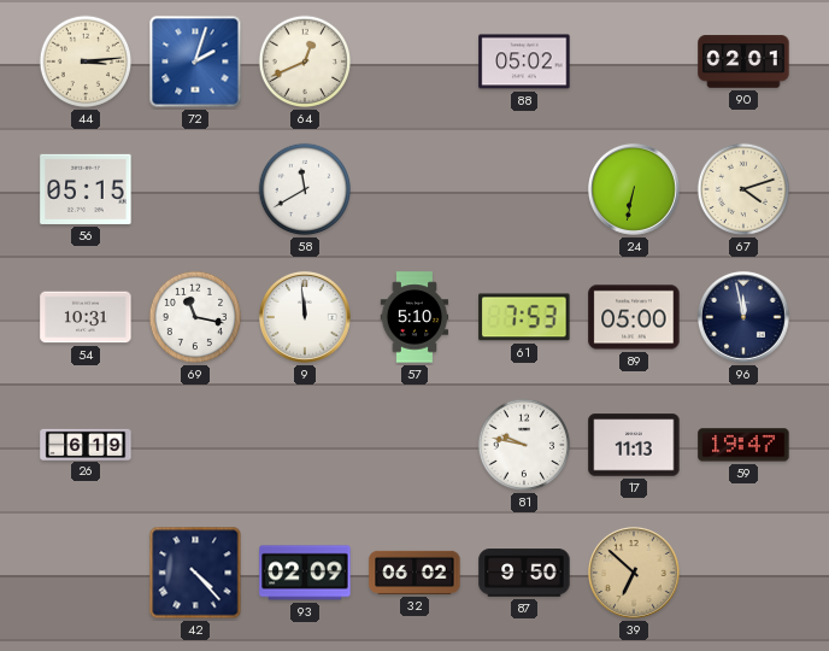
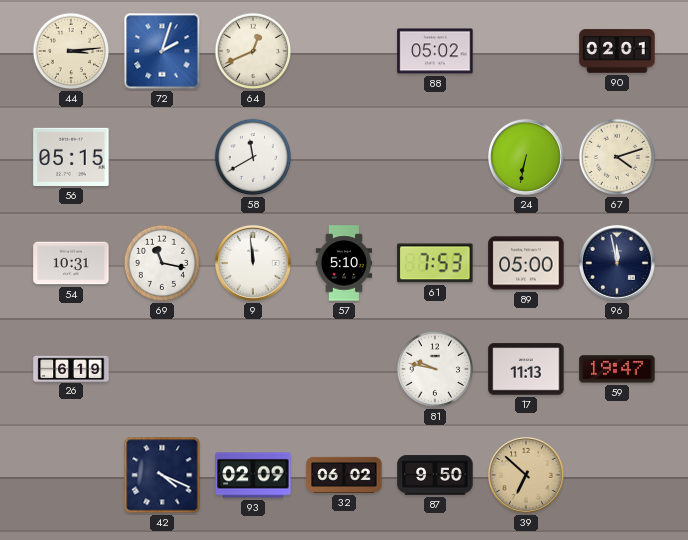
42: 4:23 -> 4:19 (162, 475)
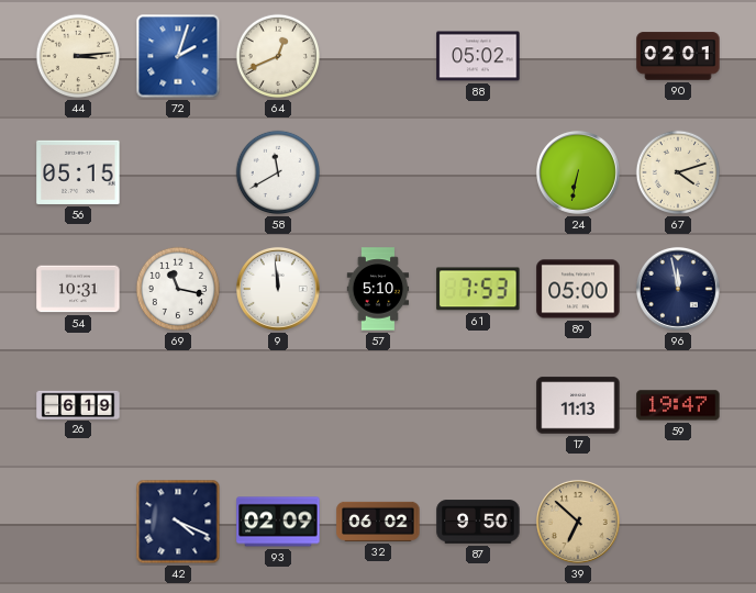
81: 9:47 -> none (435, 369)
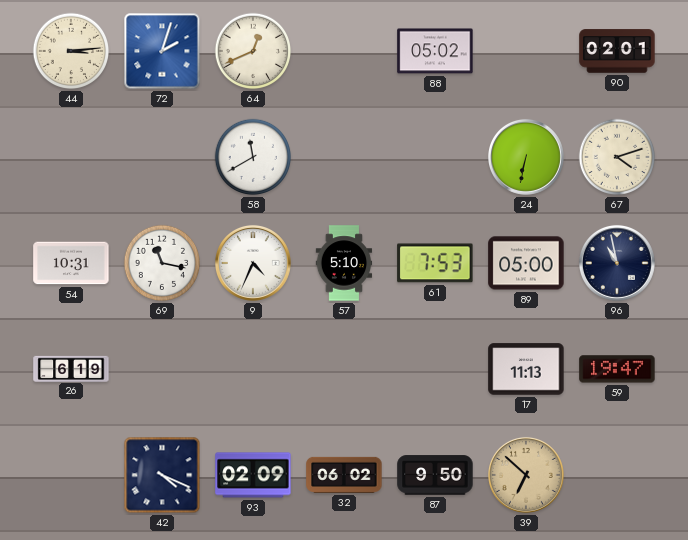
56: 05:15 -> none (78, 172)
9: 11:59 -> 4:34 (253, 263)
96: 11:58 -> 10:58 (617, 263)
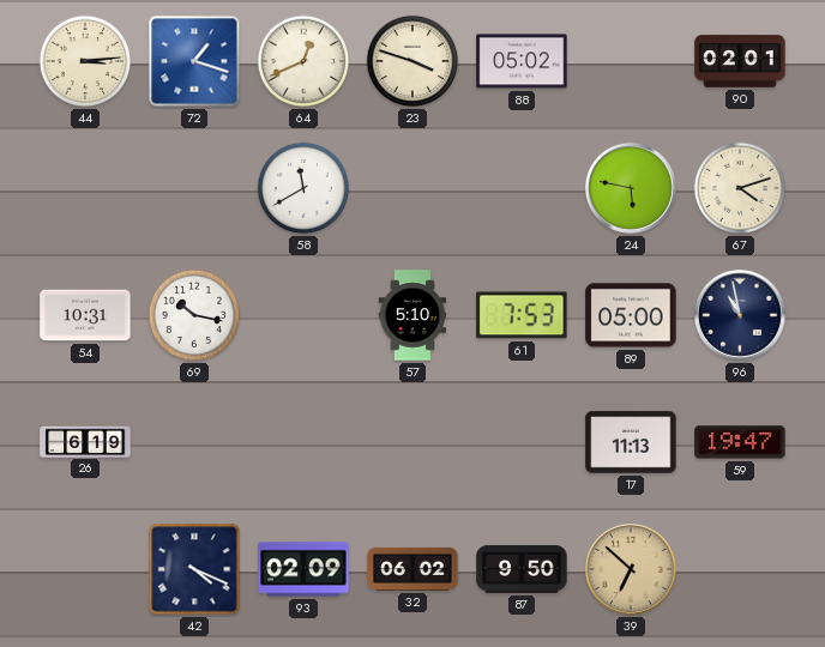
72: 2:03 -> 1:18 (194, 61)
23: none -> 3:48 (412, 61)
24: 6:32 -> 5:47 (631, 188)
69: 11:17 -> 10:17 (194, 315)
9: 4:34 -> none (253, 263)
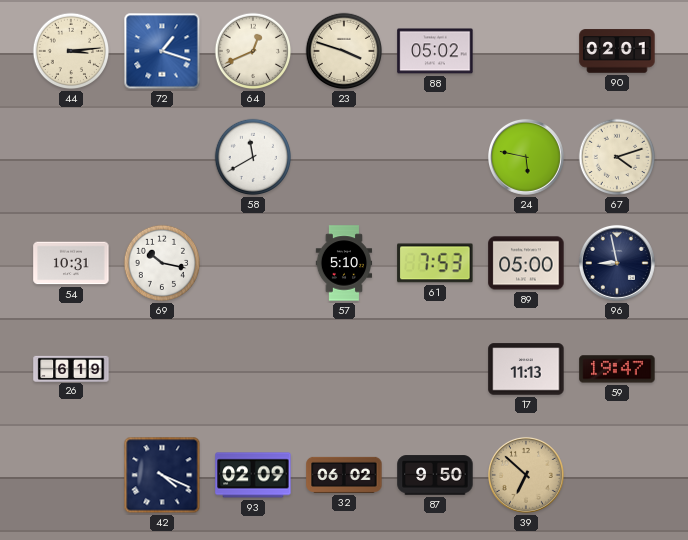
96: 10:58 -> 8:58 (617, 263)
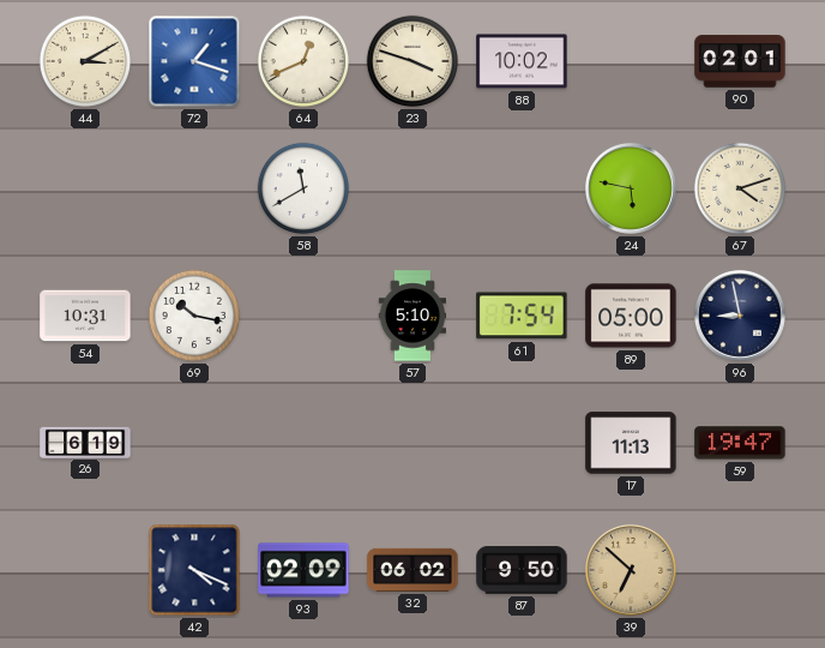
44: 3:14 -> 3:10 (85, 61)
88: 05:02 -> 10:02 (522, 61)
61: 7:53 -> 7:54 (522, 316)
